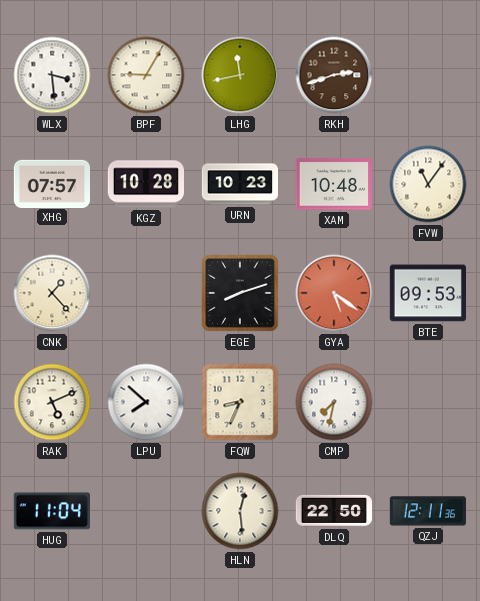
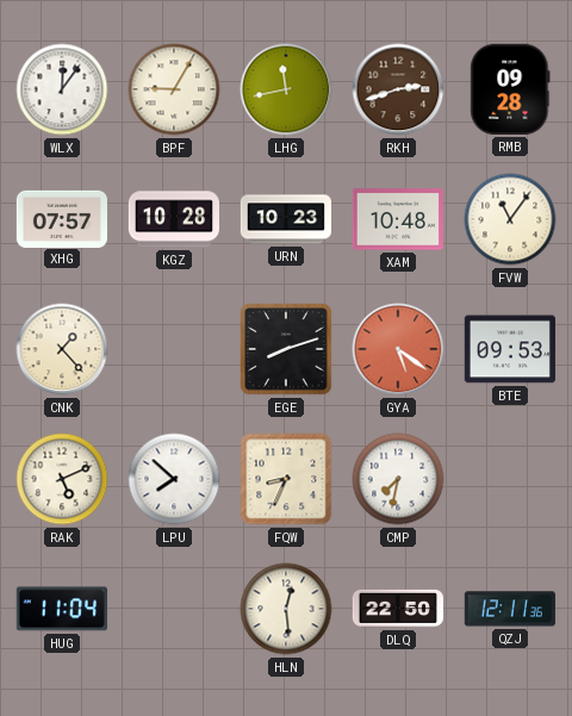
WLX: 3:29 -> 12:06 (62, 89)
RMB: none -> 09:28 (510, 89)
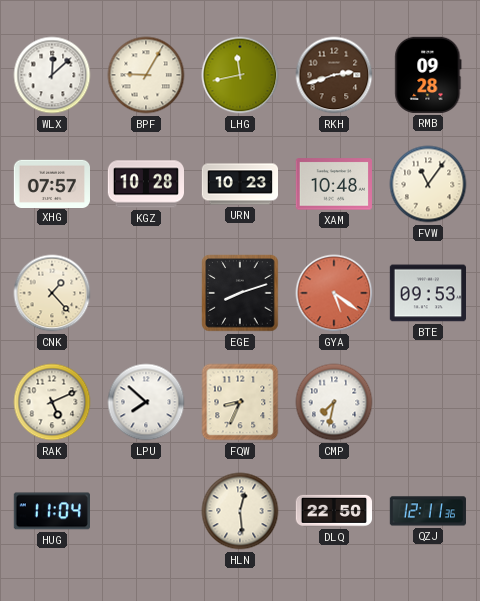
WLX: 12:06 -> 12:08 (52, 75)
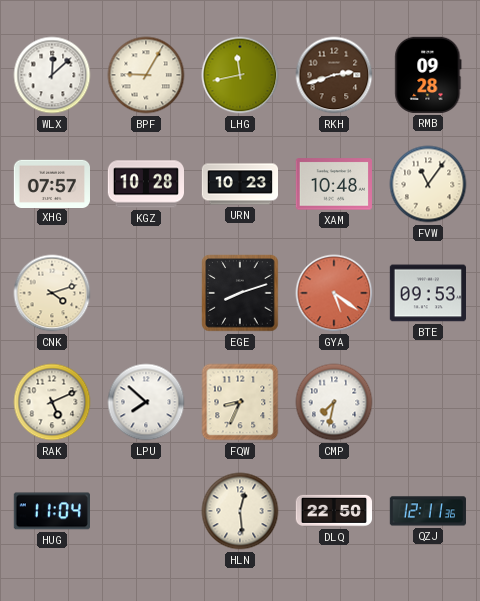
CNK: 1:23 -> 4:12 (52, 293)
